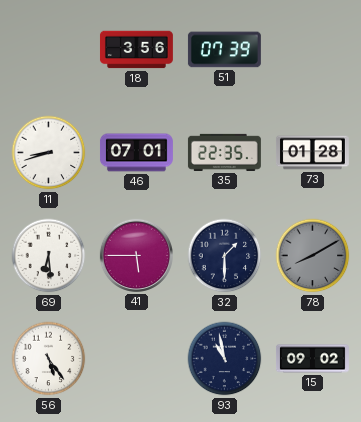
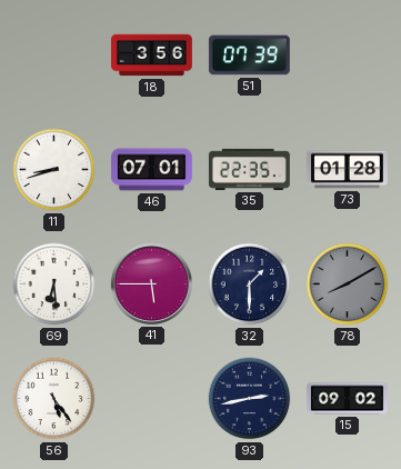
93: 10:58 -> 2:43 (250, 399)
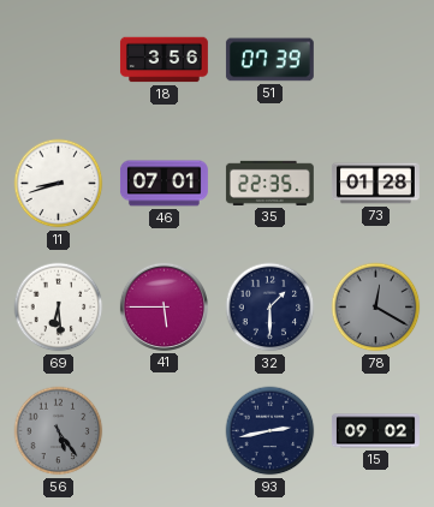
78: 8:10 -> 12:20 (376, 308)
56 dial: white -> grey (59, 431)
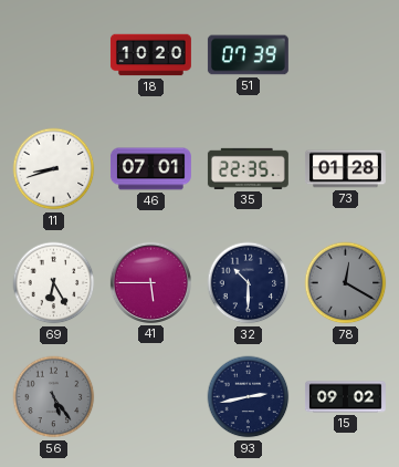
18: 3:56 -> 10:20 (150, 55)
69: 6:29 -> 6:25 (54, 283)
32: 1:30 -> 10:30 (249, 283)
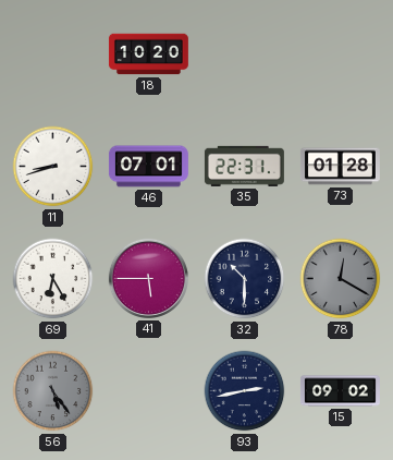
51: 07:39 -> none (248, 55)
35: 22:35 -> 22:31 (244, 166)
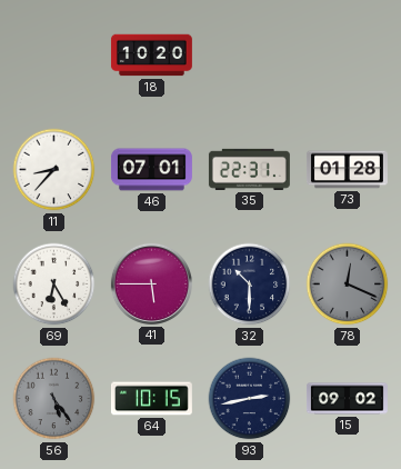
11: 8:42 -> 8:37 (54, 170)
78: 12:20 -> 12:19 (348, 285)
64: none -> 10:15 (151, 399)
